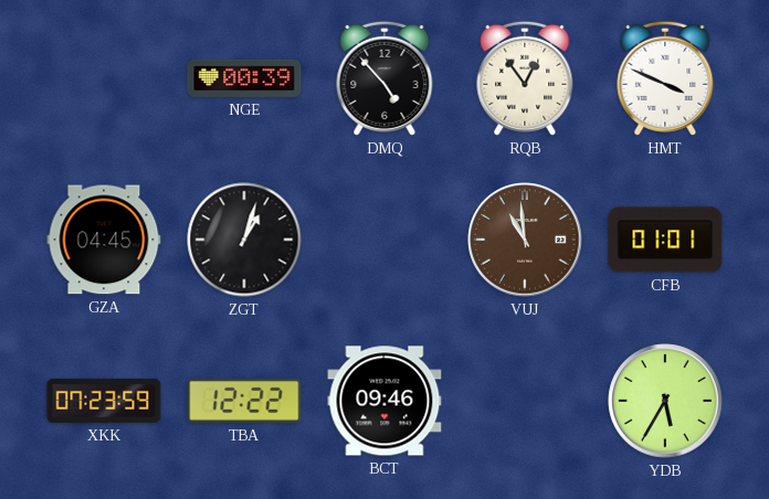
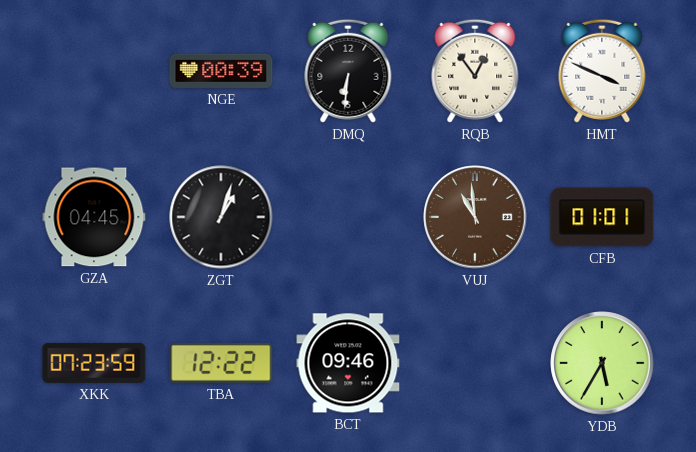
DMQ: 4:53 -> 6:31 (348, 71)
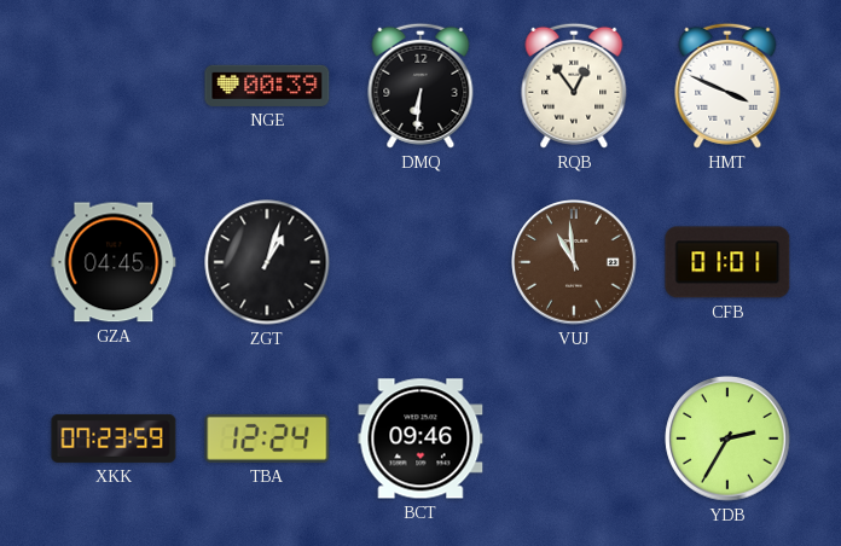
TBA: 12:22 -> 12:24 (267, 438)
YDB: 5:35 -> 2:35 (727, 438)
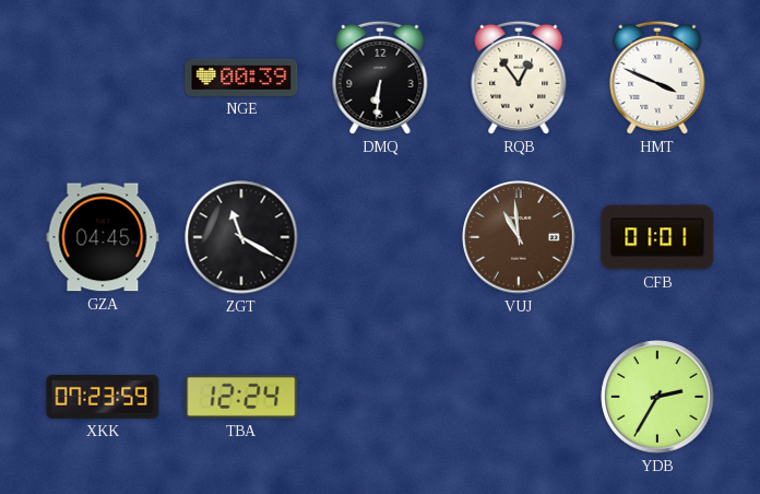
ZGT: 1:03 -> 11:20 (241, 237)
BCT: 09:46 -> none (420, 438)
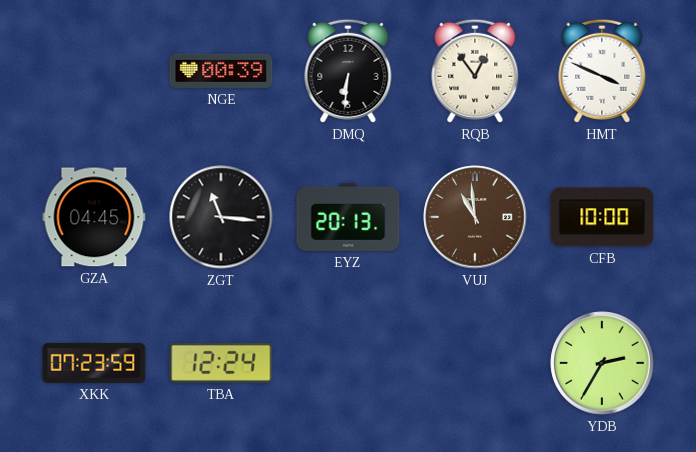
ZGT: 11:20 -> 11:16 (221, 217)
EYZ: none -> 20:13 (348, 217)
CFB: 01:01 -> 10:00 (602, 217)
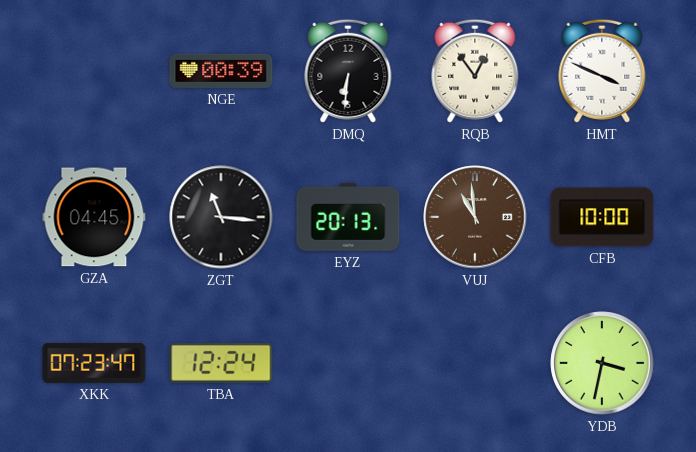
XKK: 07:23:59 -> 07:23:47 (94, 363)
YDB: 2:35 -> 3:32 (602, 363)
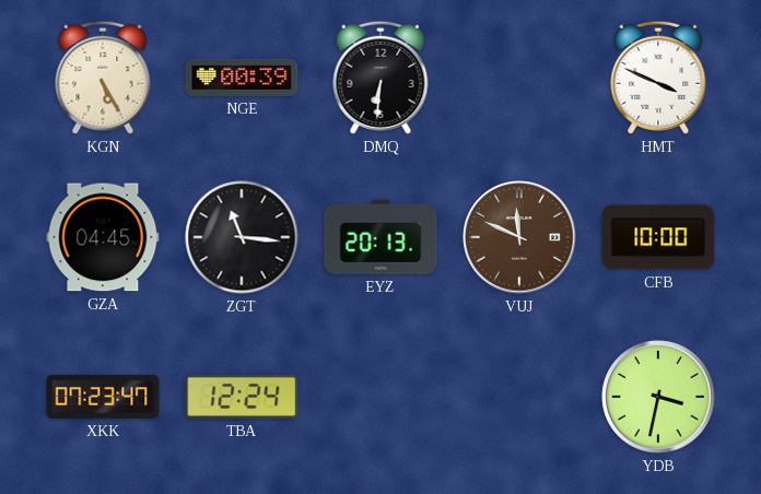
KGN: none -> 5:25 (103, 78)
RQB: 12:54 -> none (475, 71)
VUJ: 10:59 -> 11:49 (519, 237)
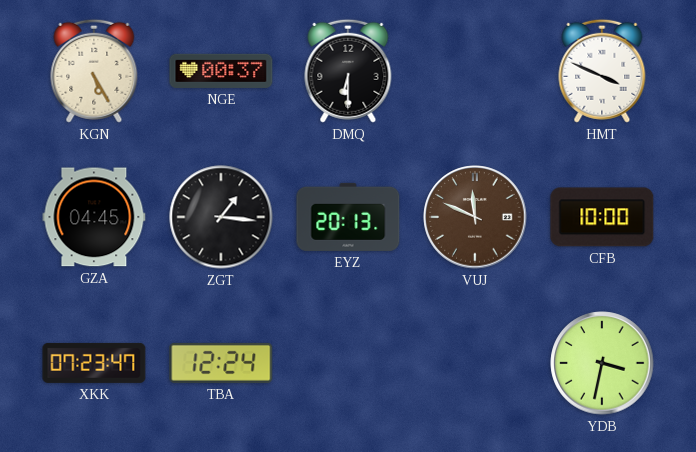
NGE: 00:39 -> 00:37 (221, 71)
DMQ: 6:31 -> 6:30 (348, 71)
ZGT: 11:16 -> 1:16 (221, 217)
